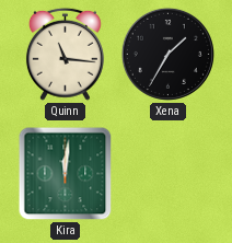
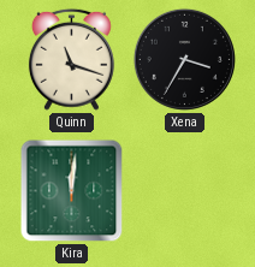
Quinn: 11:16 -> 11:18 (71, 59)
Xena: 1:35 -> 3:35 (184, 59)
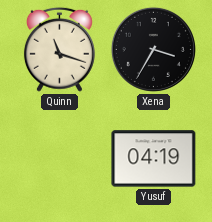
Kira: 12:01 -> none (72, 191)
Yusuf: none -> 04:19 (154, 159)
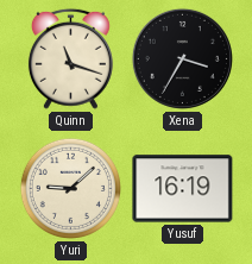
Yuri: none -> 9:08 (70, 188)
Yusuf: 04:19 -> 16:19 (183, 189)
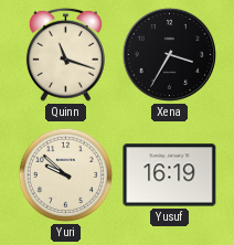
Yuri: 9:08 -> 9:52 (65, 174)
